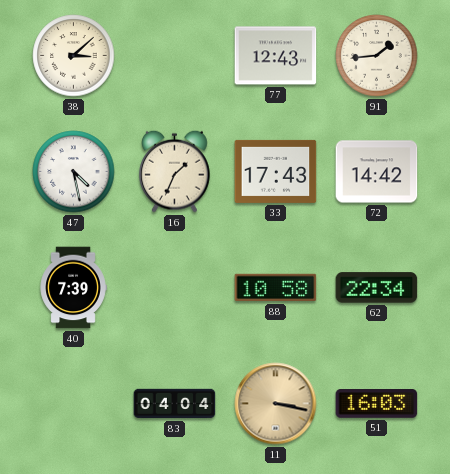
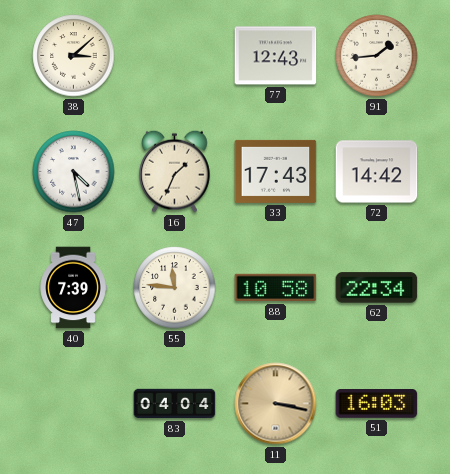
55: none -> 11:46 (175, 288)
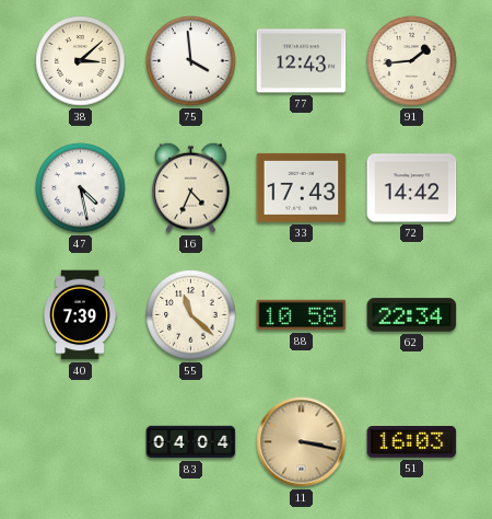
75: none -> 3:59 (191, 61)
16: 1:34 -> 4:34 (191, 187)
55: 11:46 -> 11:22 (191, 315)
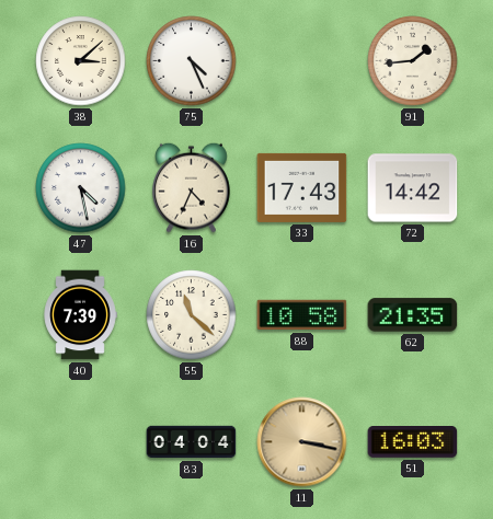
75: 3:59 -> 4:26 (192, 61)
77: 12:43 -> none (302, 61)
62: 22:34 -> 21:35 (413, 315)
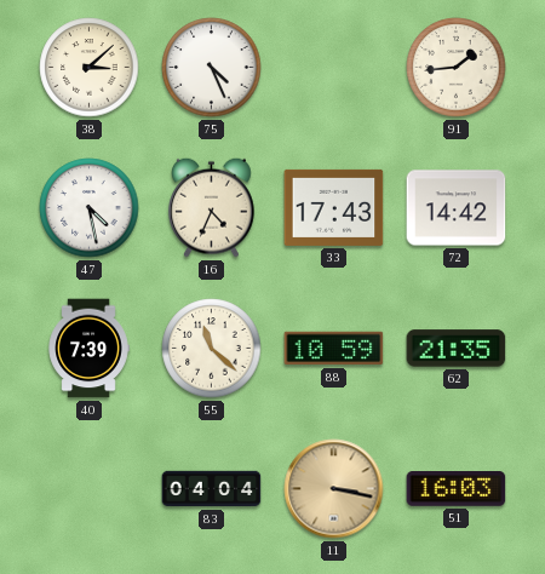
88: 10:58 -> 10:59 (334, 349)
